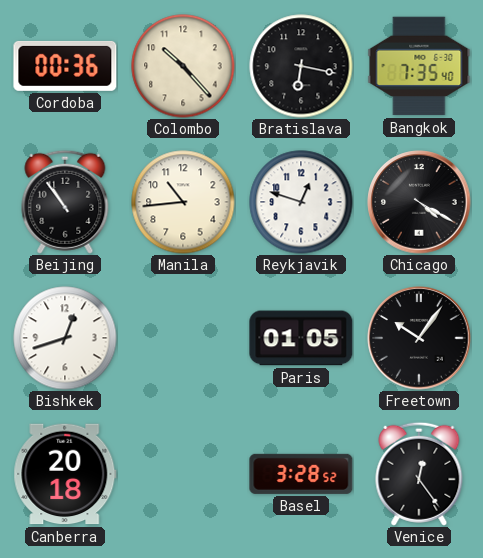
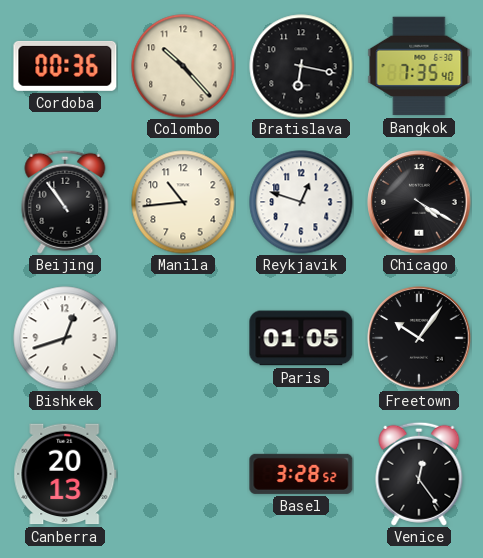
Canberra: 20:18 -> 20:13 (65, 474)
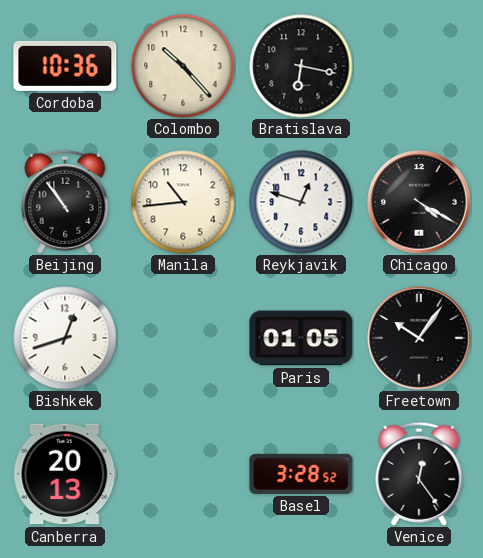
Cordoba: 00:36 -> 10:36 (65, 66)
Bangkok: 7:35 -> none (419, 66)
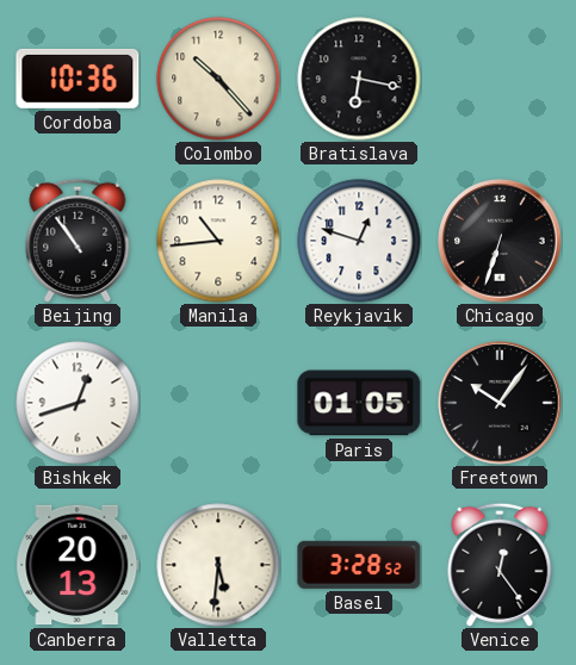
Chicago: 4:20 -> 6:33 (500, 241)
Valletta: none -> 5:31 (218, 565)
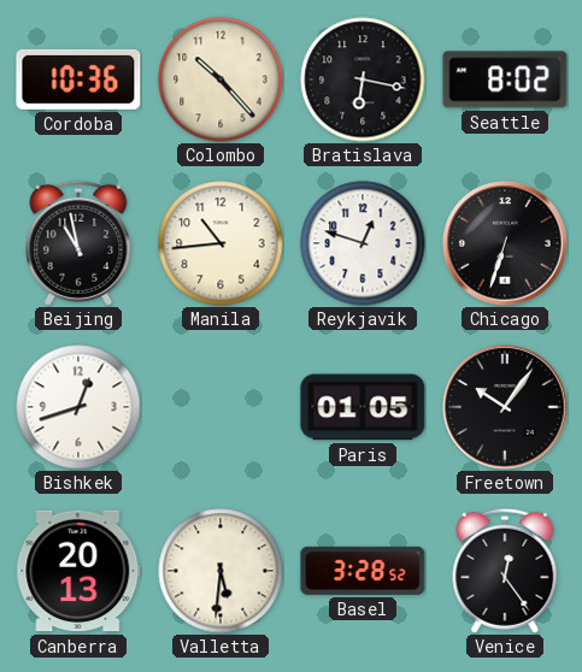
Seattle: none -> 8:02 (505, 79)
Beijing: 10:54 -> 10:58 (78, 243)
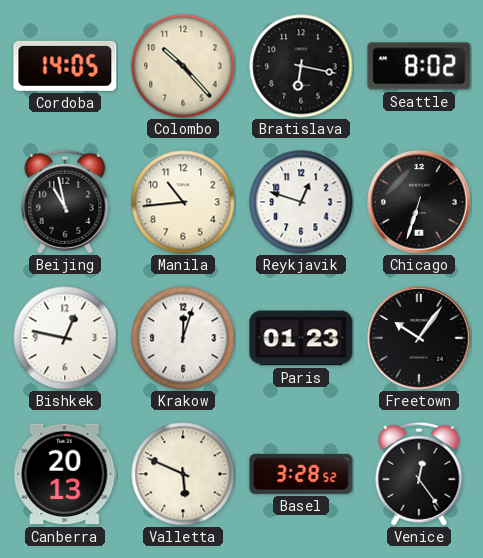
Cordoba: 10:36 -> 14:05 (65, 66)
Bishkek: 12:42 -> 12:47 (65, 338)
Krakow: none -> 12:03 (183, 338)
Paris: 01:05 -> 01:23 (301, 338)
Valletta: 5:31 -> 5:49 (183, 474)
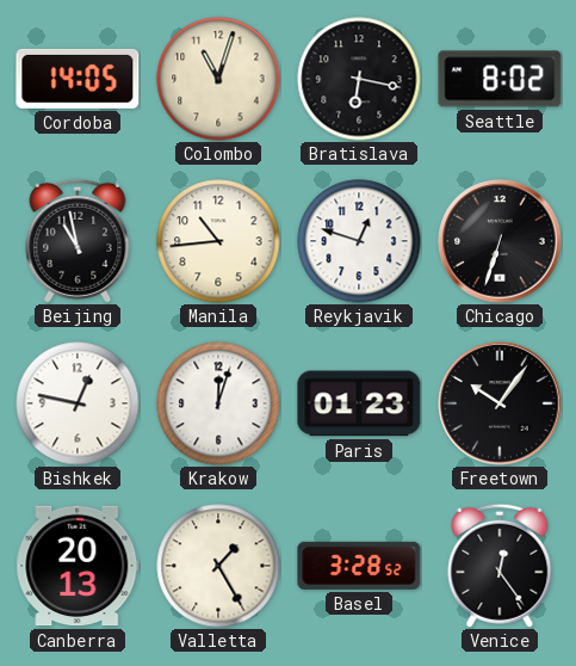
Colombo: 10:23 -> 11:03 (218, 79)
Valletta: 5:49 -> 1:25 (218, 566)
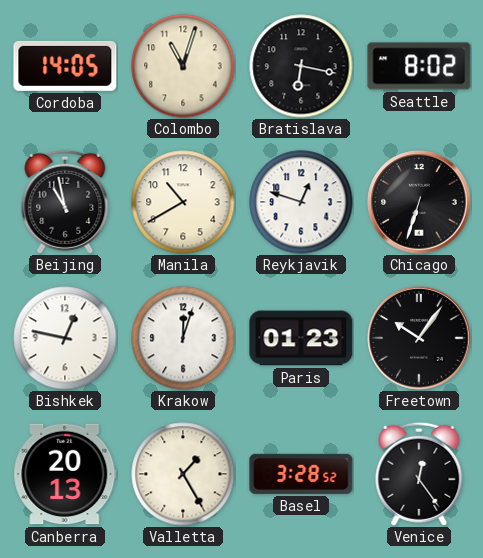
Manila: 10:44 -> 10:40 (183, 202)
